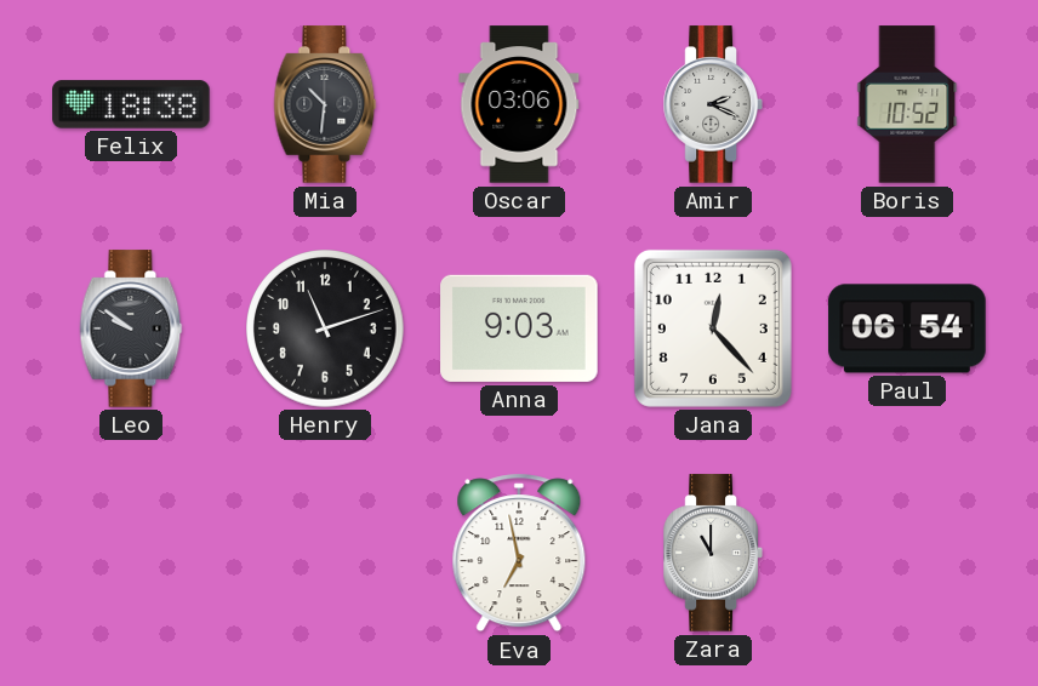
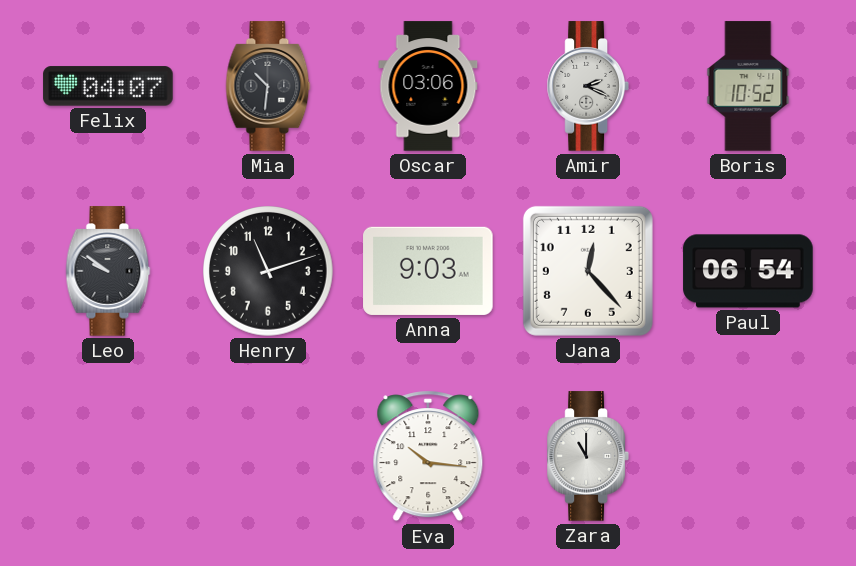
Felix: 18:38 -> 04:07 (108, 86)
Eva: 6:58 -> 10:16 (428, 456)
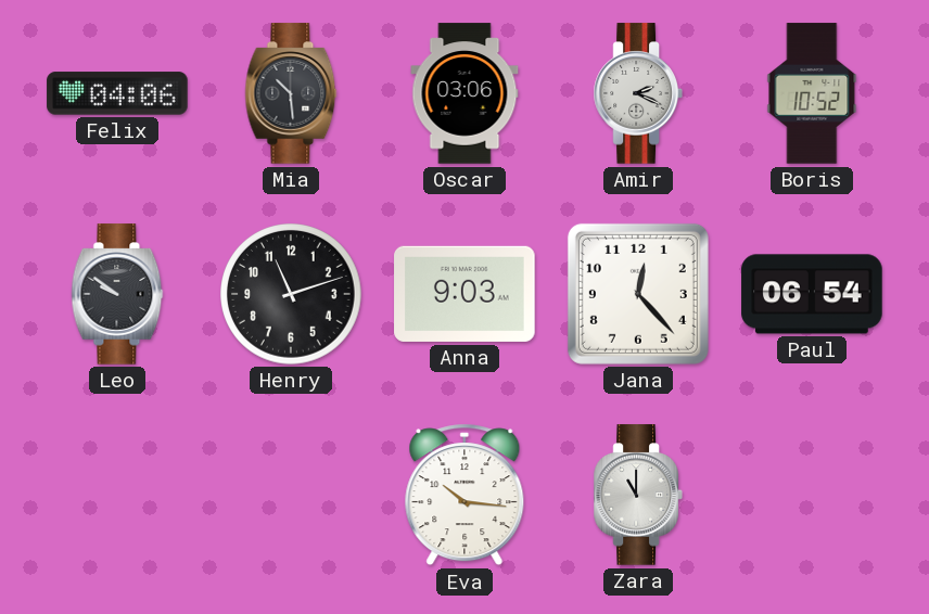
Felix: 04:07 -> 04:06 (117, 93)
Mia: 10:31 -> 10:29 (291, 93)
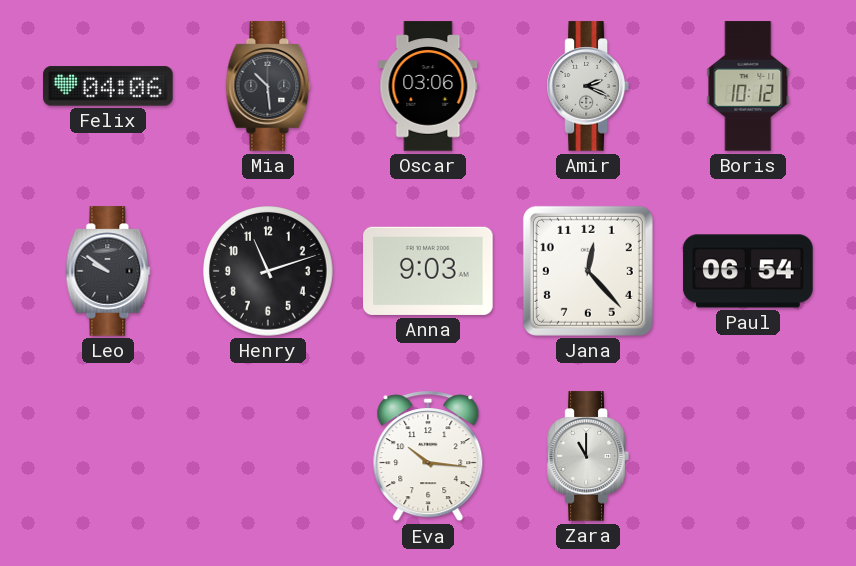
Boris: 10:52 -> 10:12 (748, 86)
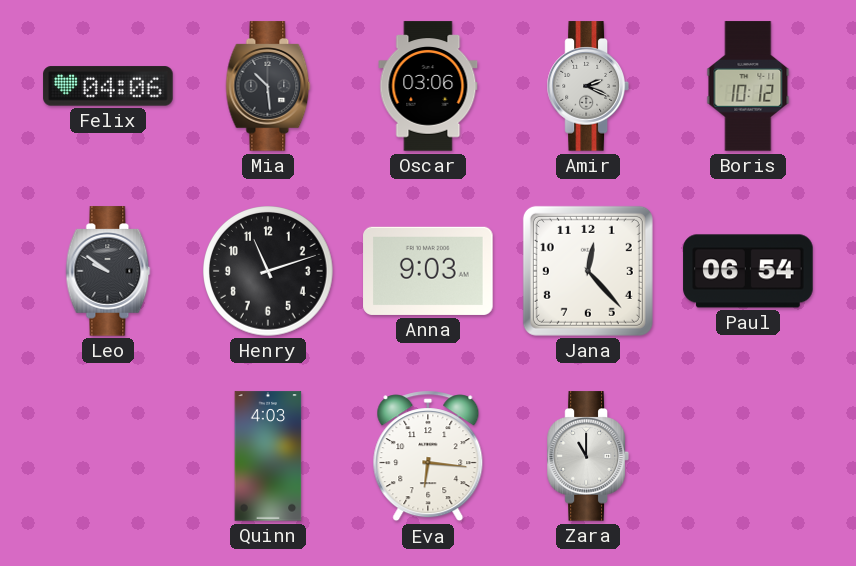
Quinn: none -> 4:03 (268, 456)
Eva: 10:16 -> 6:16 (428, 456)
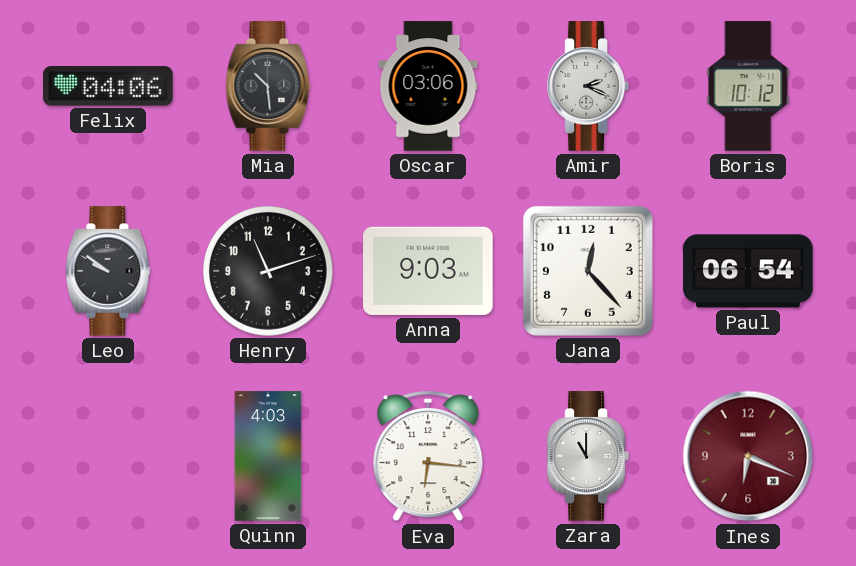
Ines: none -> 6:19 (748, 456)
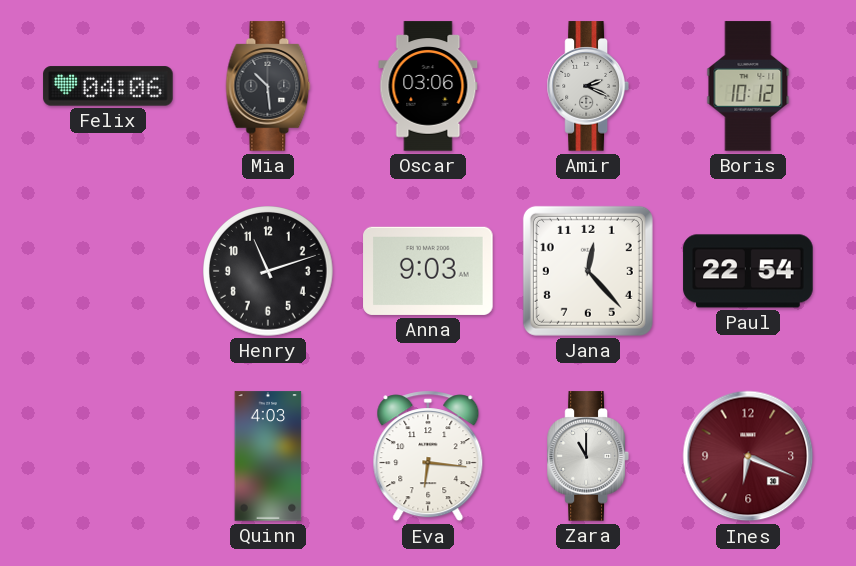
Leo: 9:51 -> none (108, 271)
Paul: 06:54 -> 22:54 (748, 271)
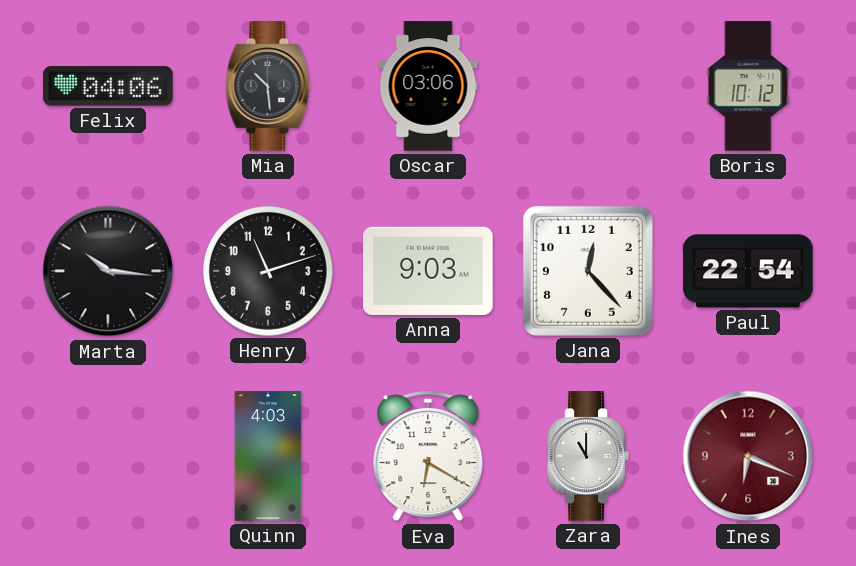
Amir: 2:19 -> none (588, 86)
Marta: none -> 10:16 (108, 271)
Eva: 6:16 -> 6:20 (428, 456)
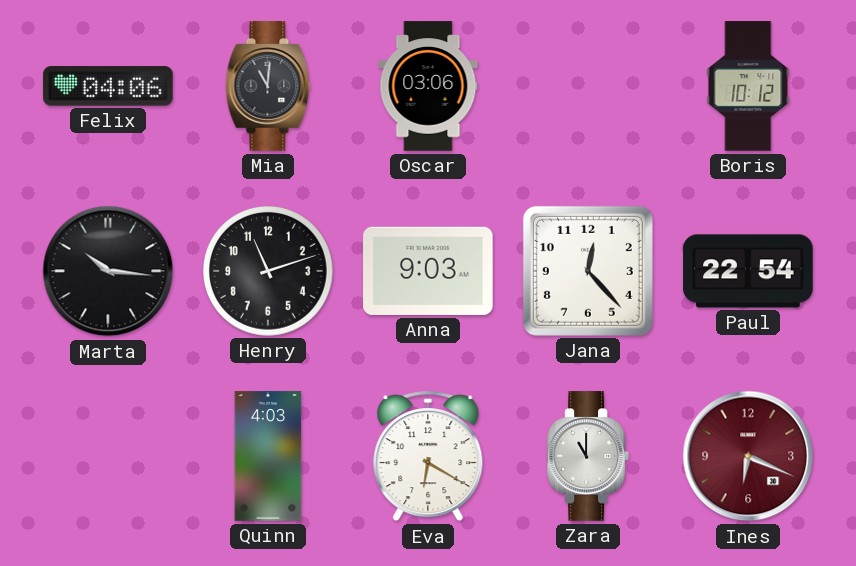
Mia: 10:29 -> 11:01 (268, 86)
